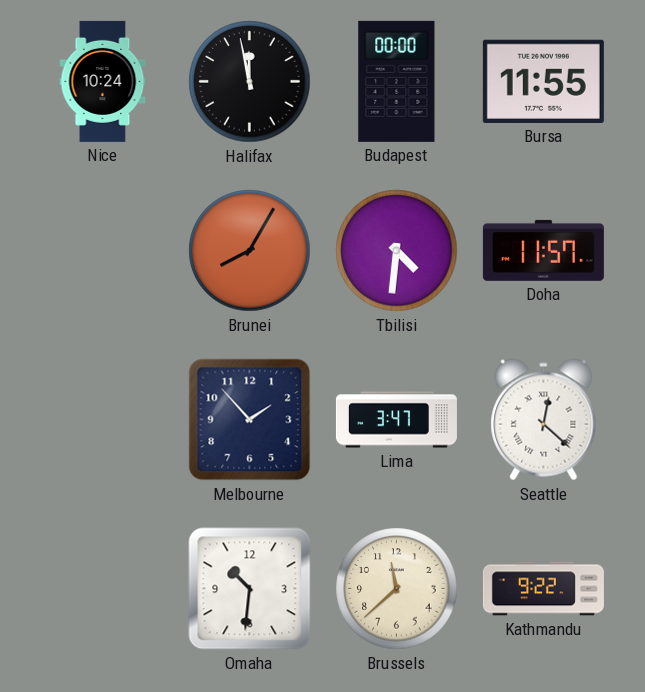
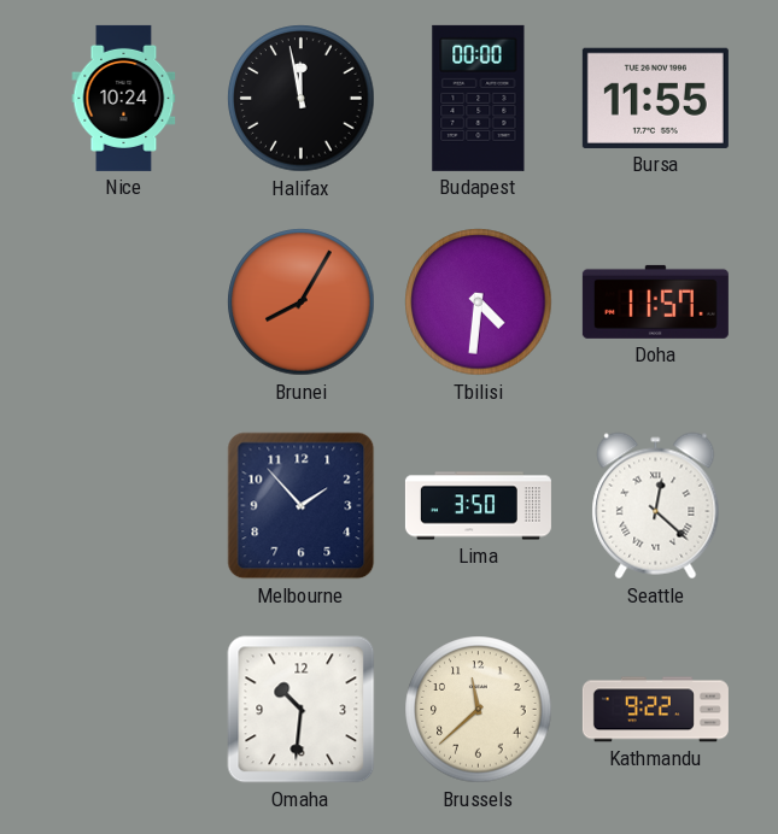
Lima: 3:47 -> 3:50 (478, 506)
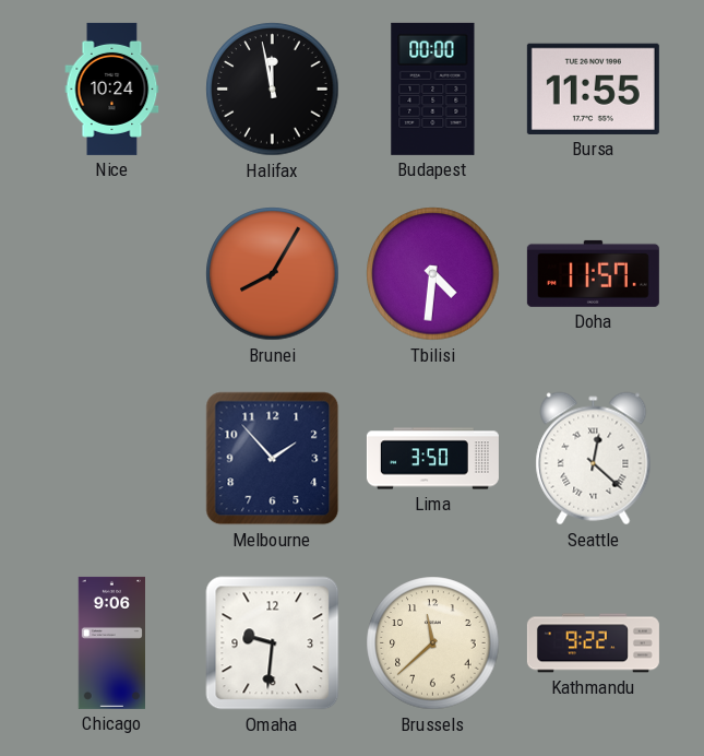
Chicago: none -> 9:06 (111, 642)
Omaha: 10:31 -> 9:31 (273, 643)
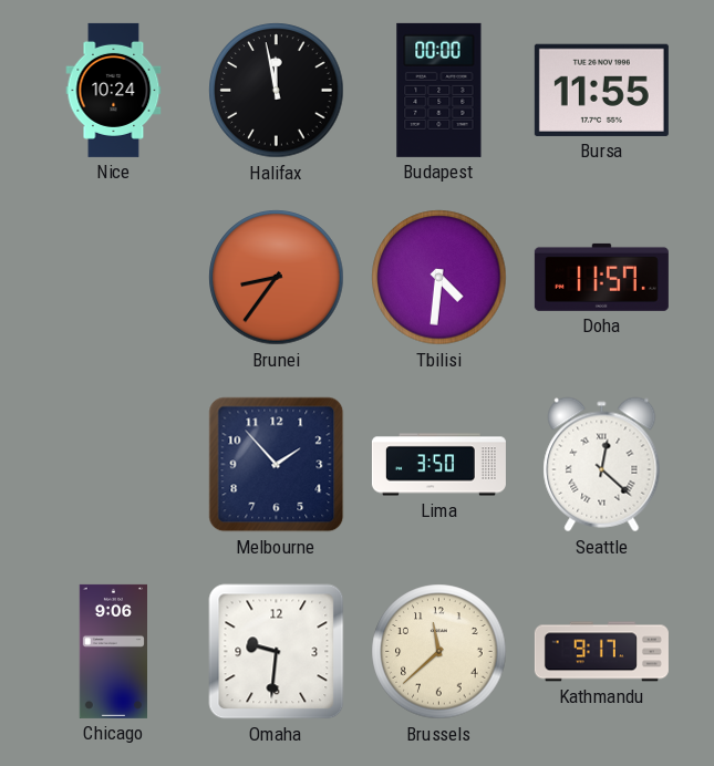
Brunei: 8:05 -> 8:36 (277, 278)
Kathmandu: 9:22 -> 9:17 (601, 652)
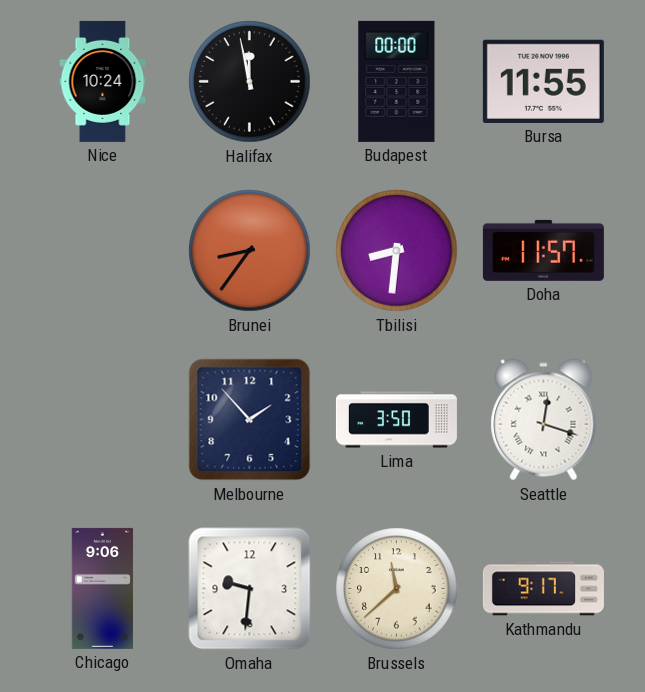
Tbilisi: 4:31 -> 8:31 (397, 251)
Seattle: 12:22 -> 12:18 (544, 420)
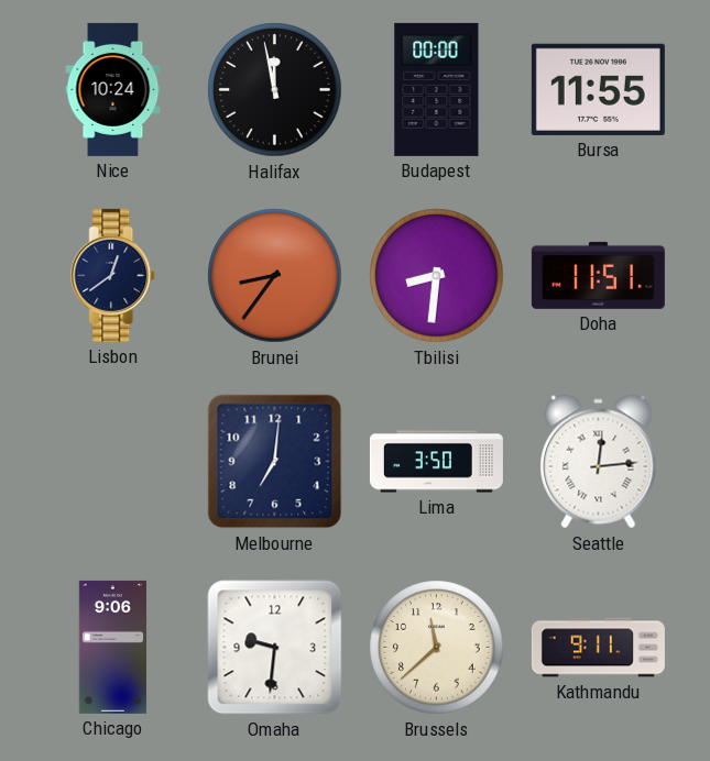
Lisbon: none -> 12:39 (113, 275)
Doha: 11:57 -> 11:51 (598, 275)
Melbourne: 1:53 -> 7:01 (275, 462)
Seattle: 12:18 -> 12:14 (599, 462)
Kathmandu: 9:17 -> 9:11 (598, 648)
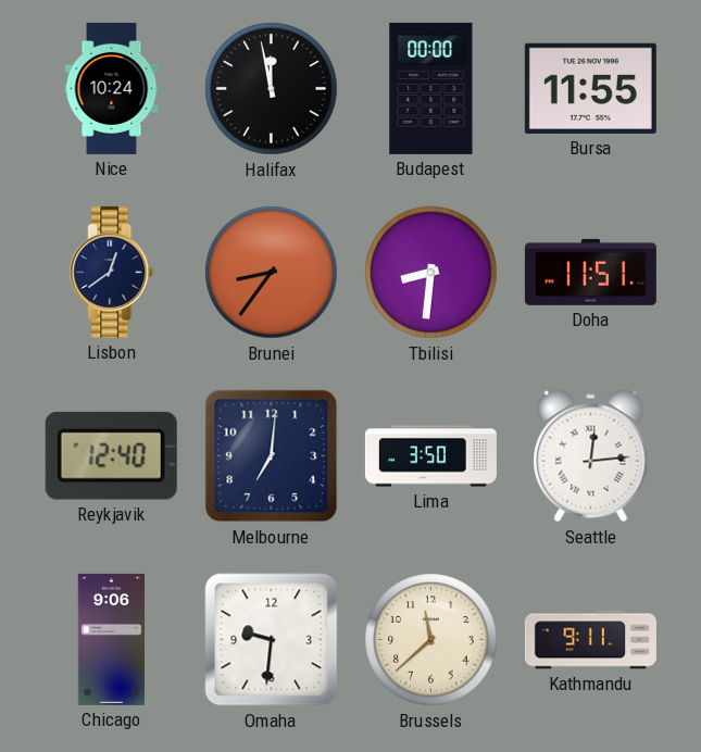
Reykjavik: none -> 12:40 (111, 455)
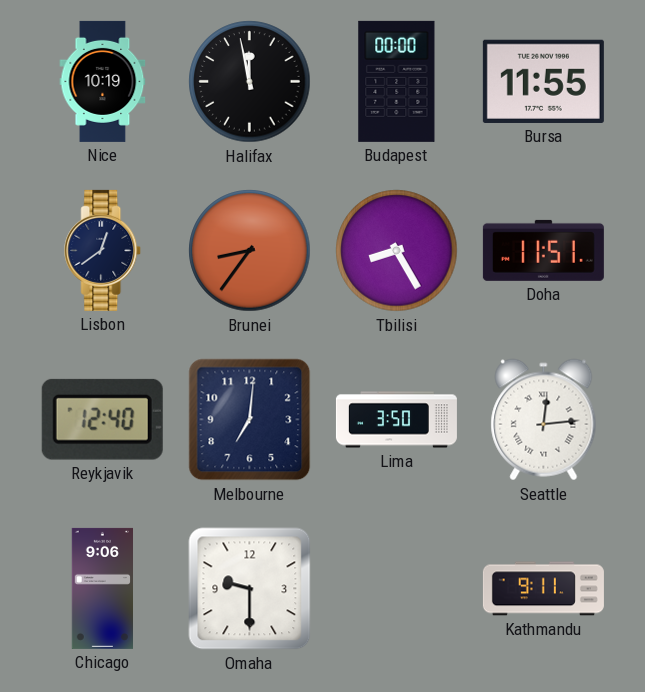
Nice: 10:24 -> 10:19 (103, 81)
Tbilisi: 8:31 -> 8:25 (397, 251)
Omaha: 9:31 -> 9:30 (250, 589)
Brussels: 11:38 -> none (431, 640)
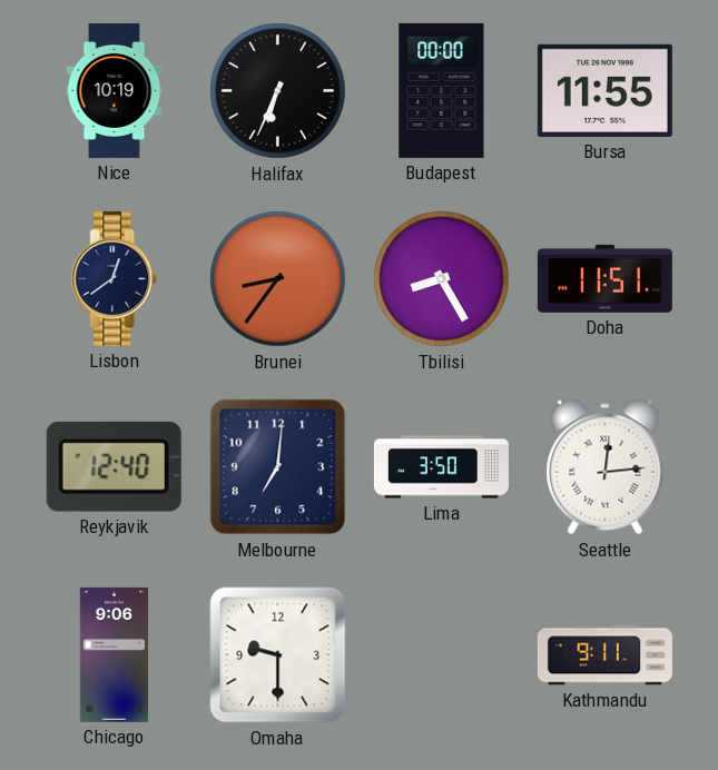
Halifax: 11:58 -> 6:34 (278, 91)
